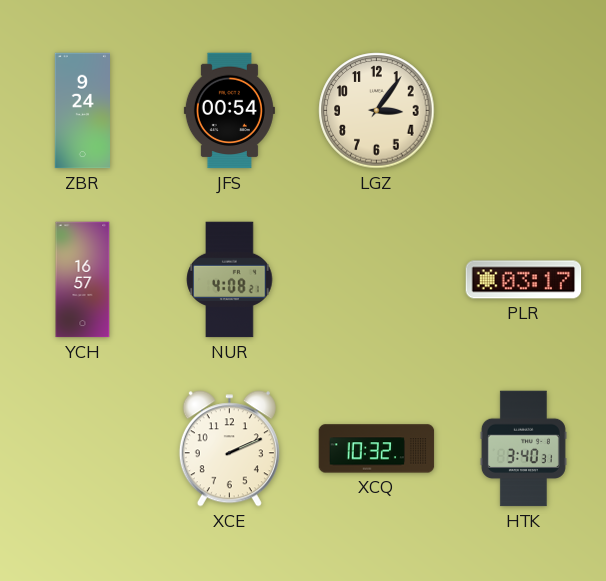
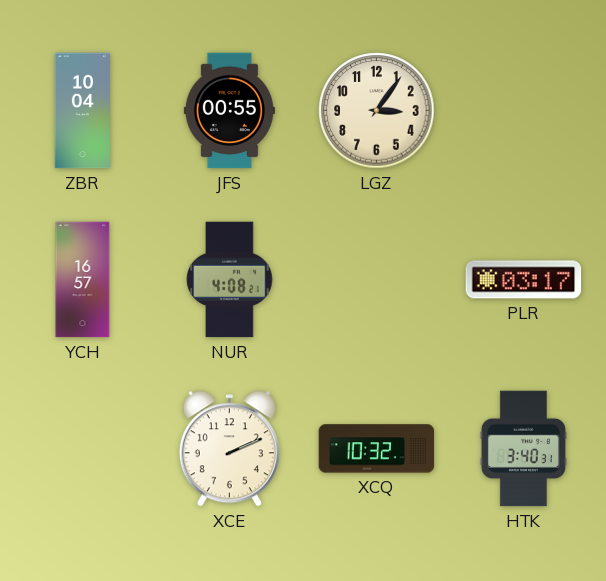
ZBR: 9:24 -> 10:04 (82, 111)
JFS: 00:54 -> 00:55 (229, 111)
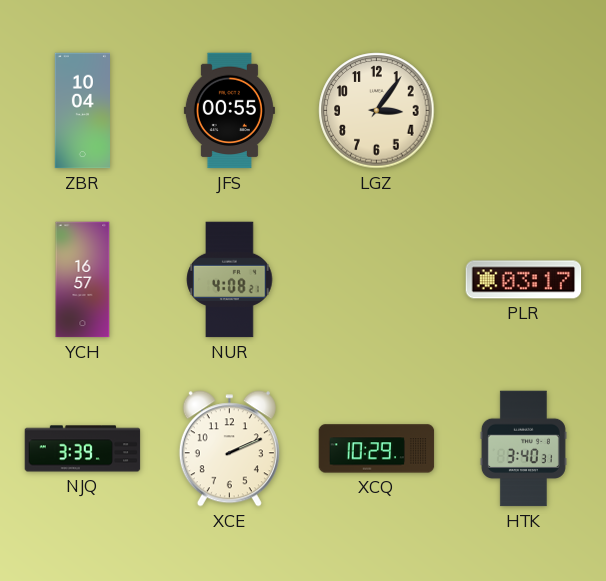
NJQ: none -> 3:39 (83, 449)
XCQ: 10:32 -> 10:29 (377, 449)
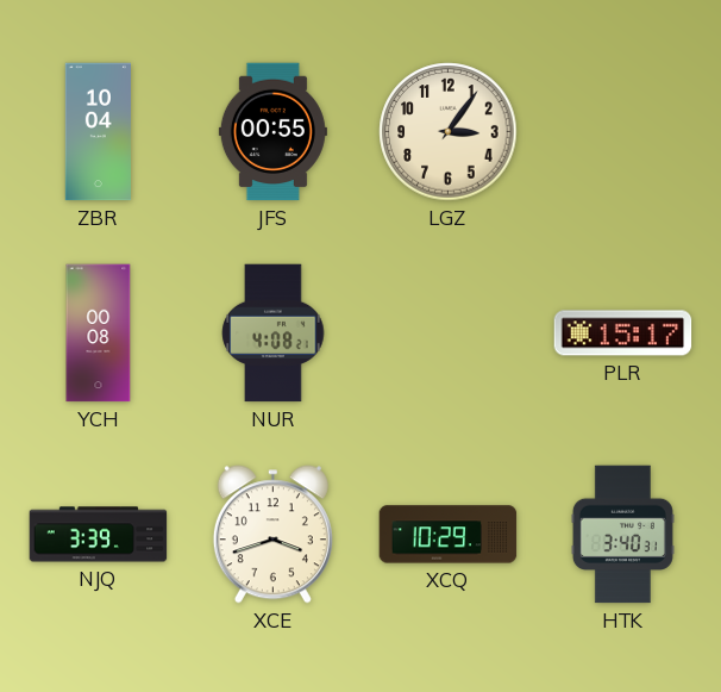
YCH: 16:57 -> 00:08 (99, 333)
PLR: 03:17 -> 15:17 (623, 333)
XCE: 2:11 -> 3:42 (272, 535)
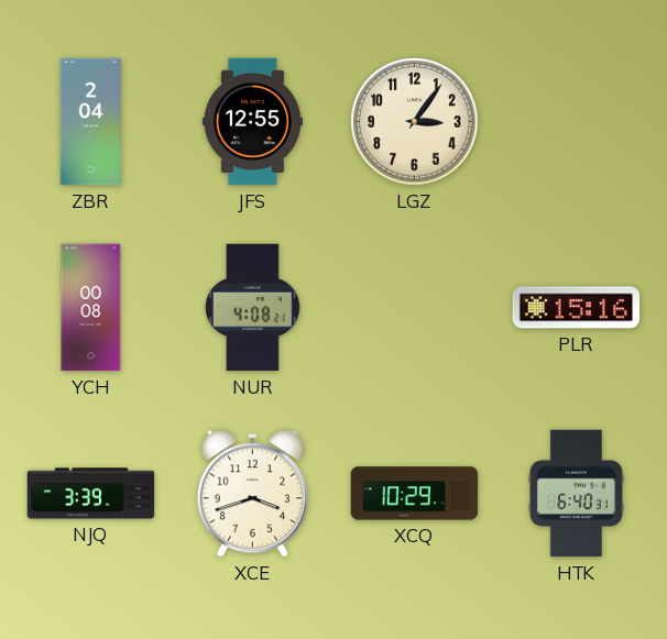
ZBR: 10:04 -> 2:04 (90, 122)
JFS: 00:55 -> 12:55 (252, 122)
PLR: 15:17 -> 15:16 (577, 308)
HTK: 3:40 -> 6:40 (576, 494)
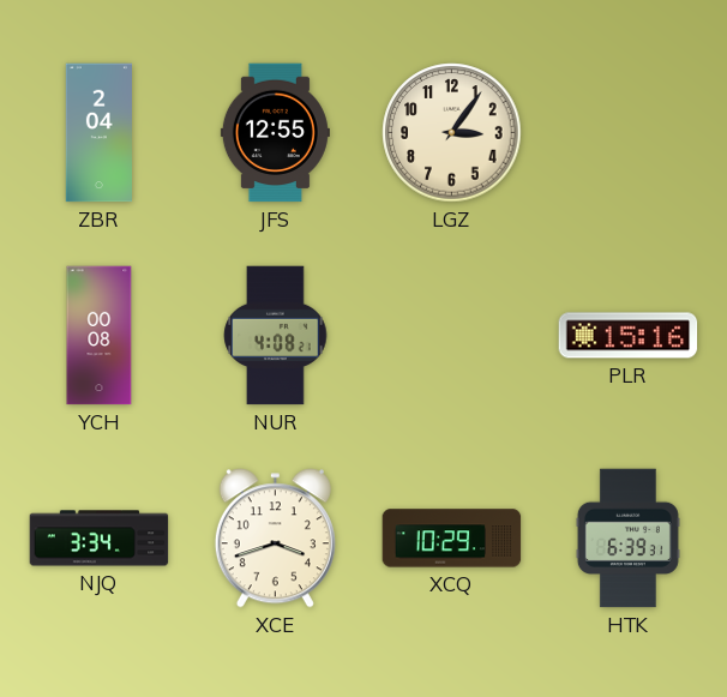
NJQ: 3:39 -> 3:34 (100, 539)
HTK: 6:40 -> 6:39 (627, 539)
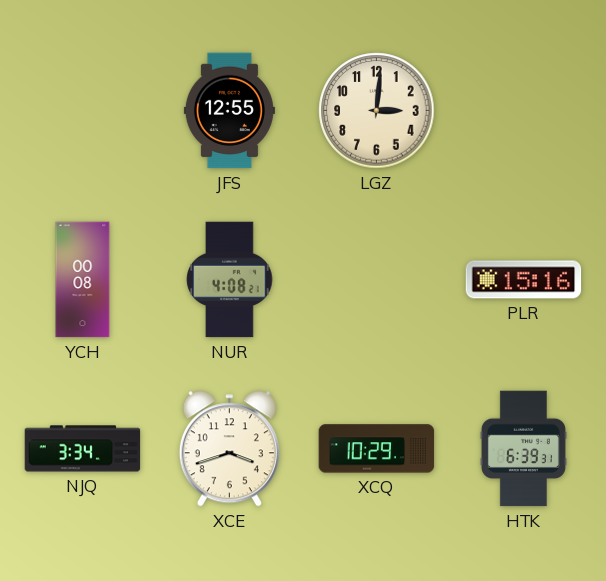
ZBR: 2:04 -> none (98, 133)
LGZ: 3:06 -> 3:01 (377, 111)
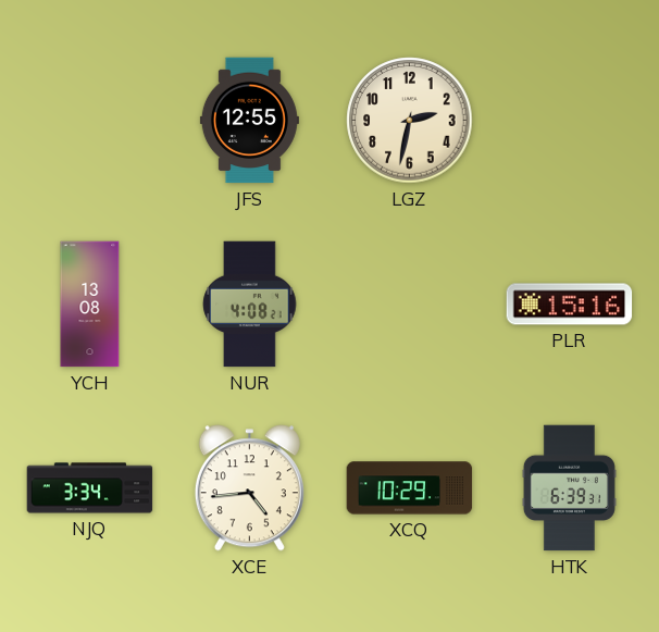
LGZ: 3:01 -> 2:32 (410, 121)
YCH: 00:08 -> 13:08 (90, 305)
XCE: 3:42 -> 4:44 (249, 488)
